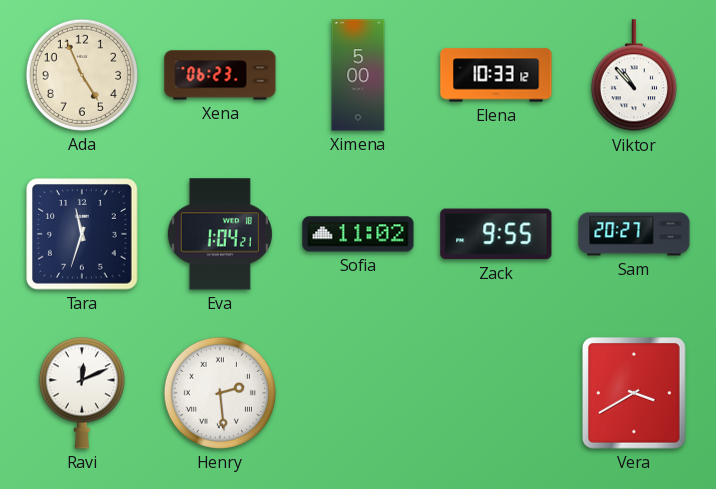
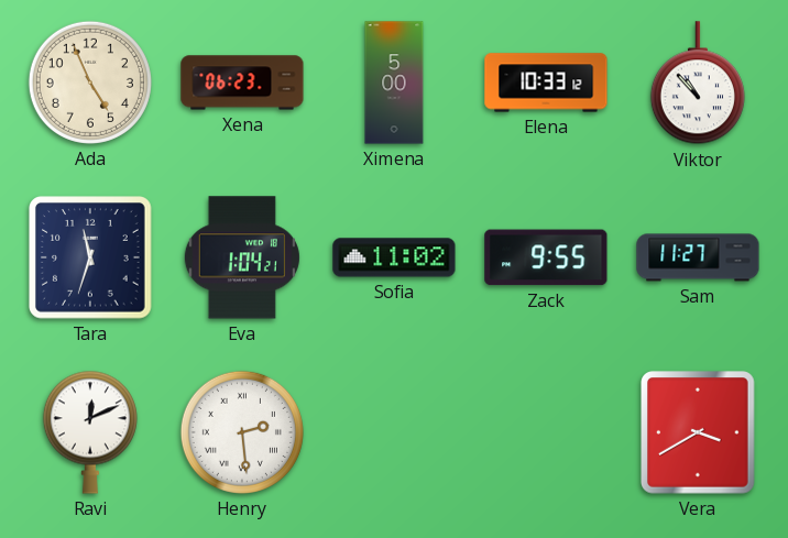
Sam: 20:27 -> 11:27 (698, 257)
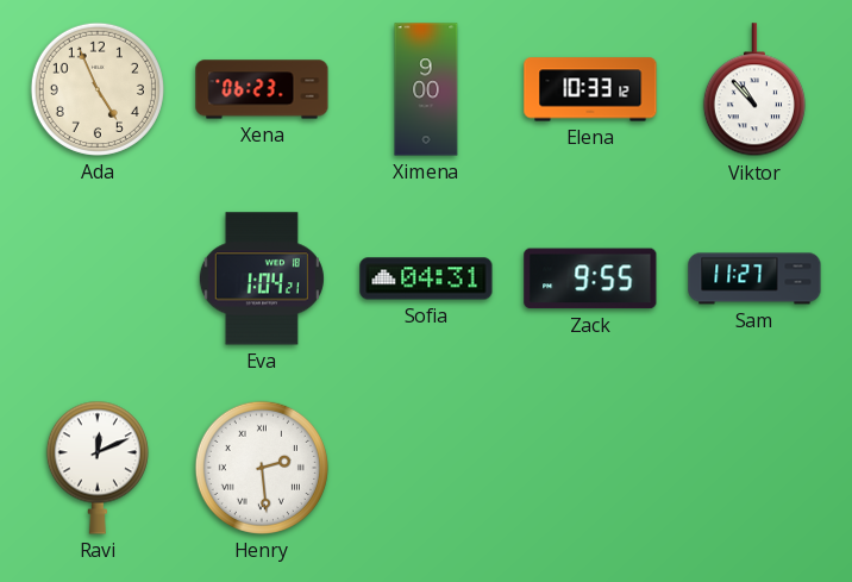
Ximena: 5:00 -> 9:00 (426, 89)
Tara: 11:33 -> none (90, 257)
Sofia: 11:02 -> 04:31 (426, 279)
Vera: 3:40 -> none (698, 432)
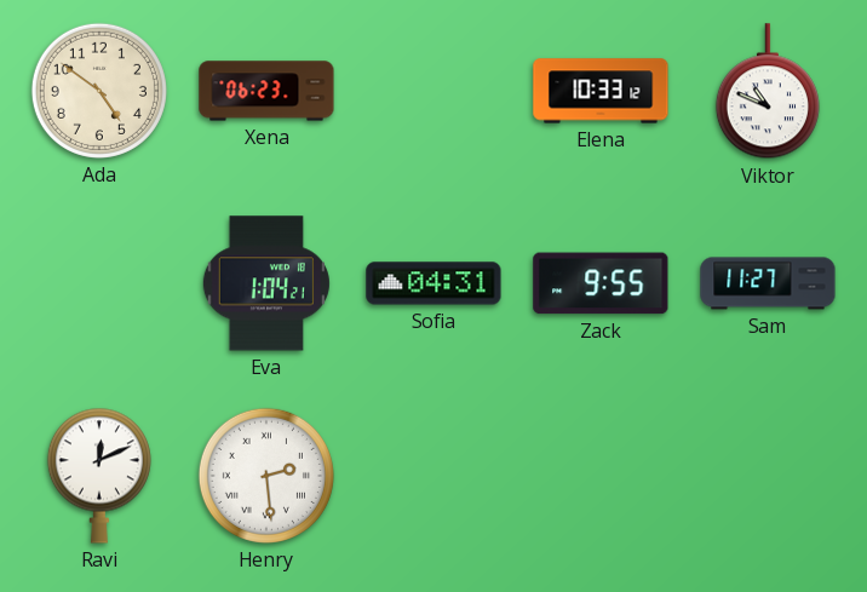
Ada: 4:56 -> 4:51 (99, 91)
Ximena: 9:00 -> none (426, 89)
Viktor: 10:53 -> 10:49 (768, 92)
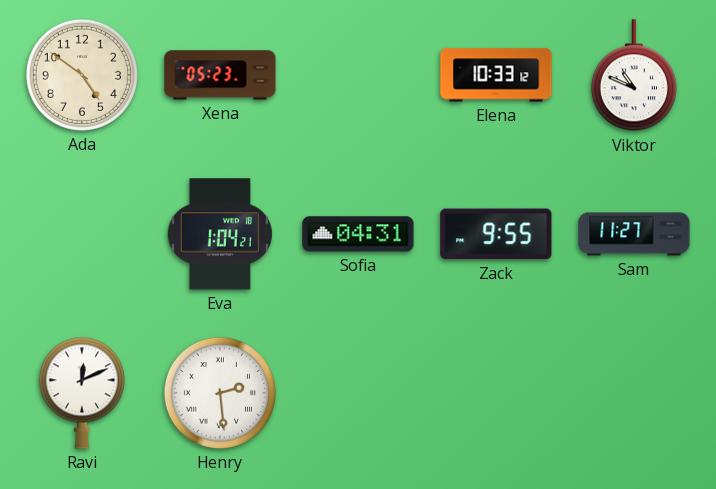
Xena: 06:23 -> 05:23 (220, 75)
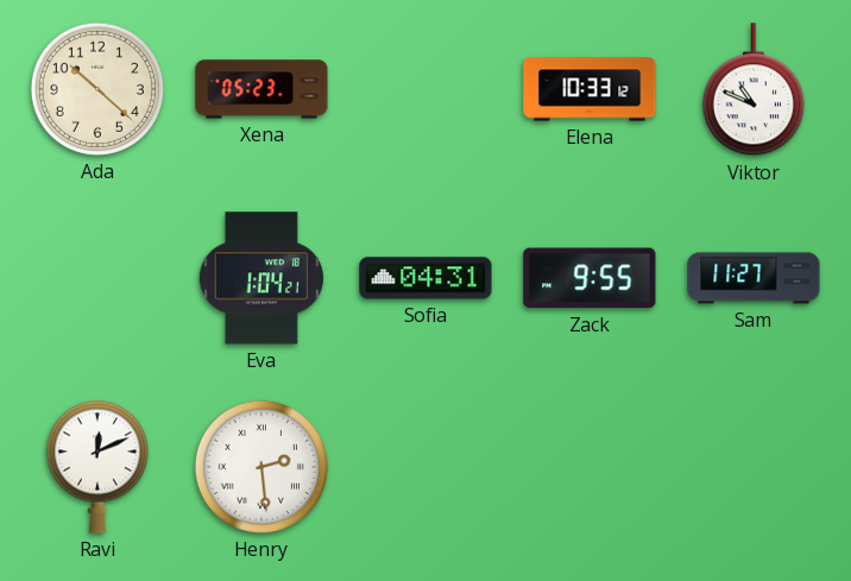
Ada: 4:51 -> 10:22 (97, 89)
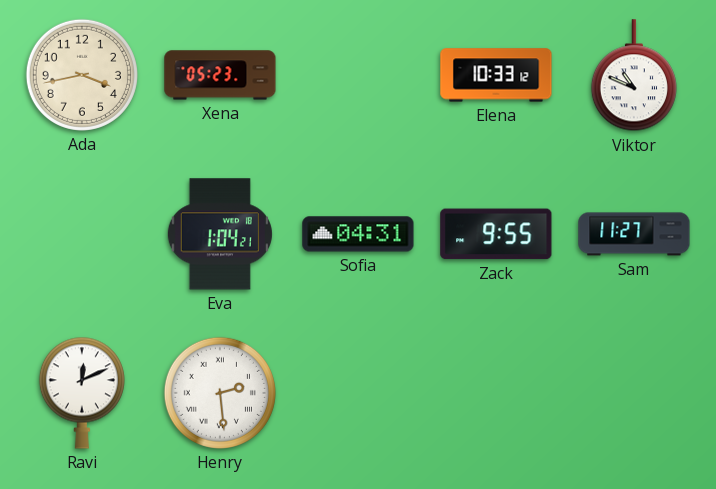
Ada: 10:22 -> 3:43 (82, 75)
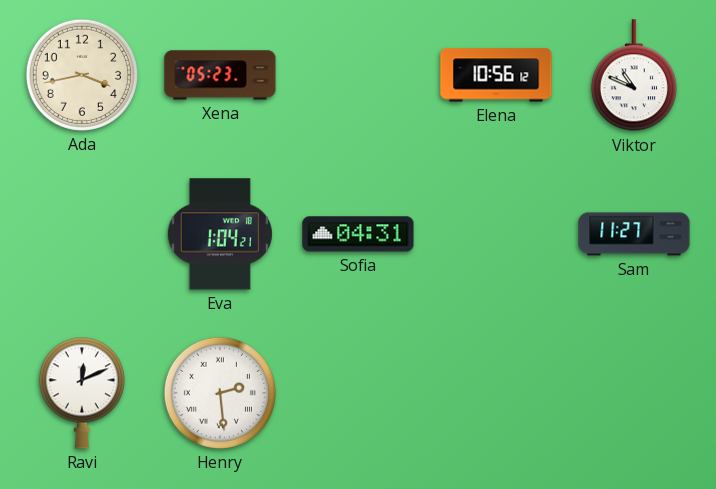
Elena: 10:33 -> 10:56 (496, 75)
Zack: 9:55 -> none (496, 234)
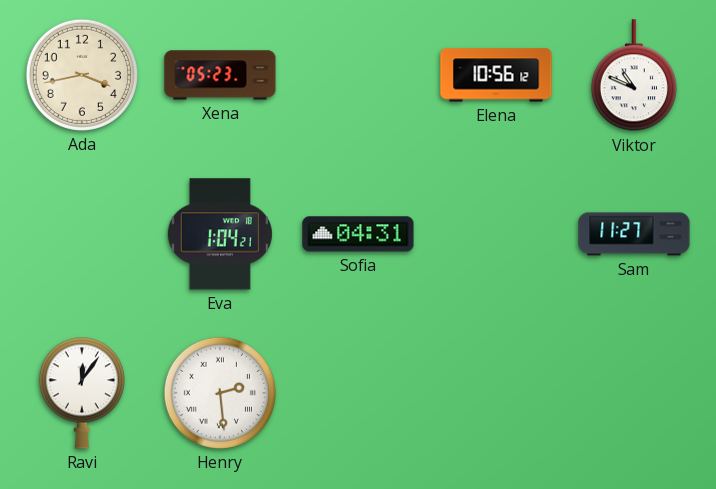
Ravi: 12:11 -> 12:06 (82, 393)
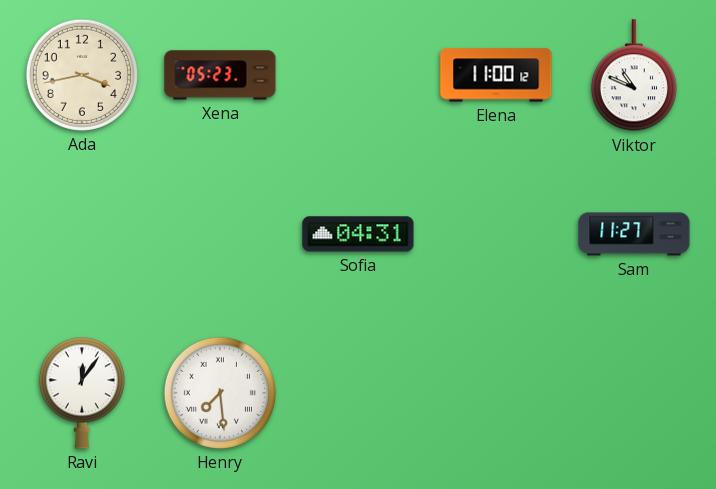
Elena: 10:56 -> 11:00 (496, 75)
Eva: 1:04 -> none (220, 234)
Henry: 2:29 -> 7:29 (220, 393)
